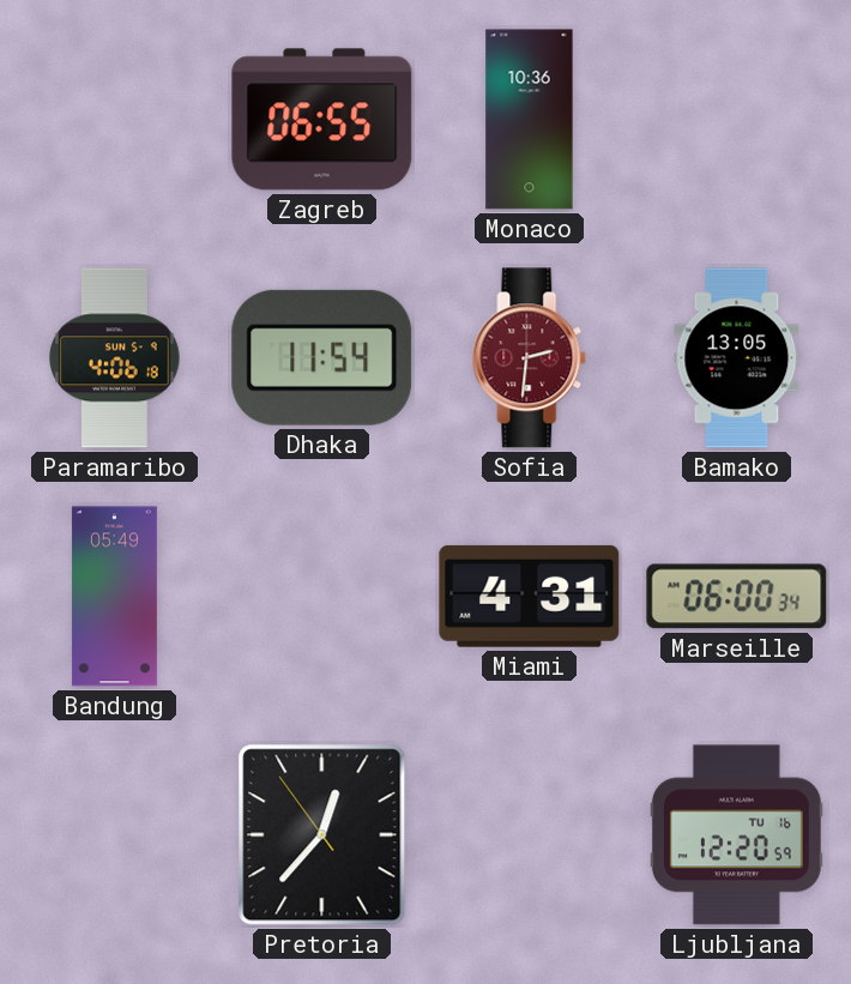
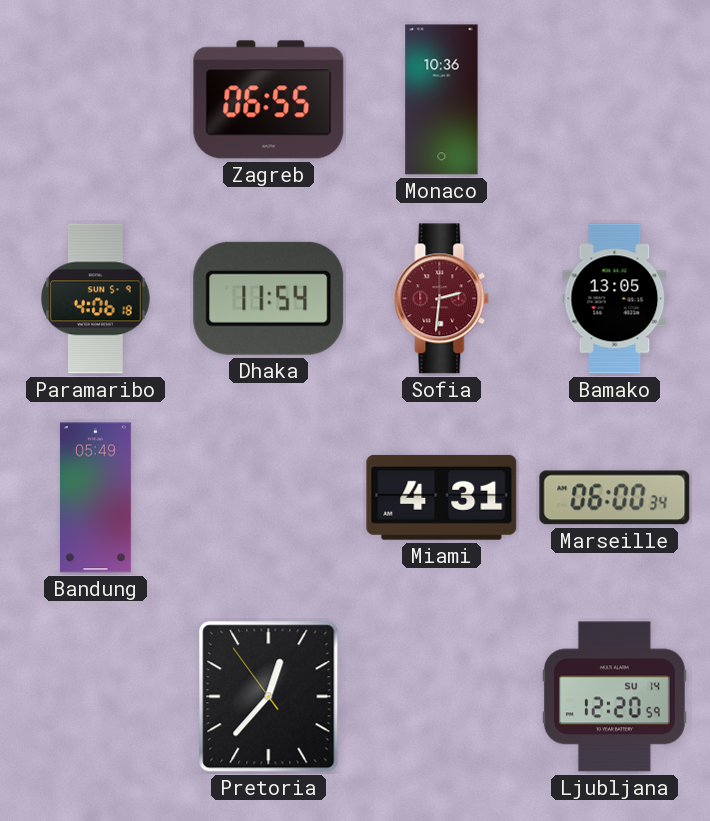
Ljubljana date: TU 16 -> SU 14 (614, 697)
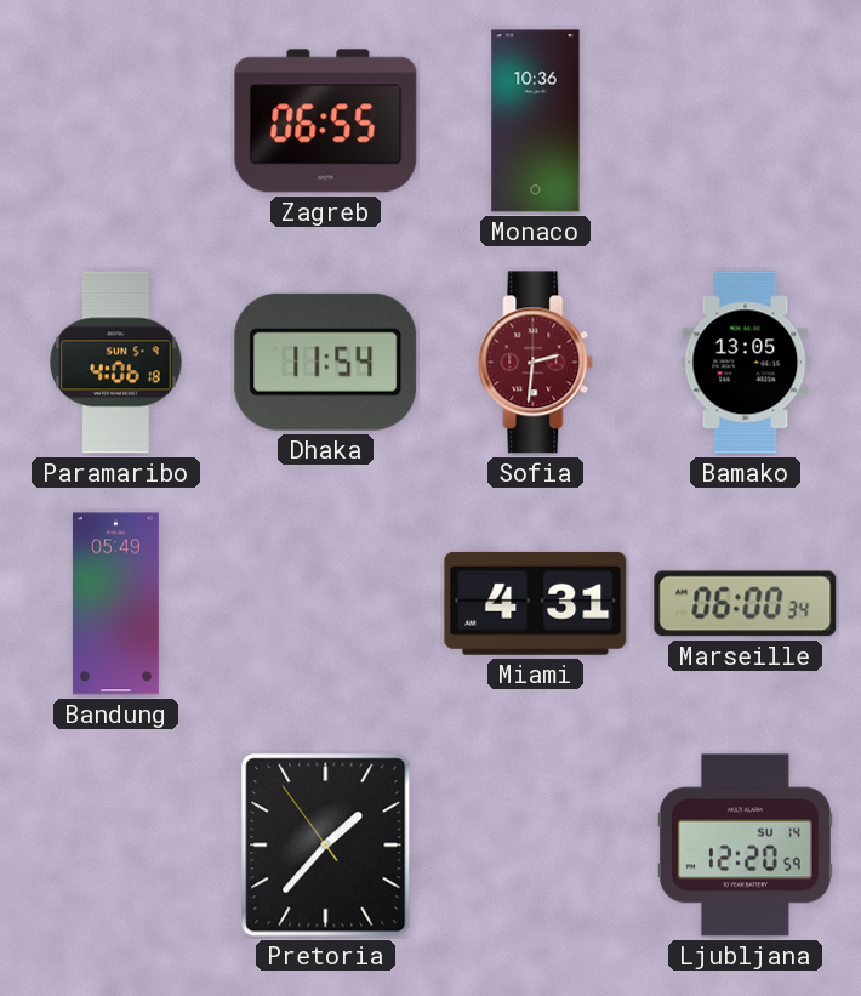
Pretoria: 12:36 -> 1:36 (326, 846)
